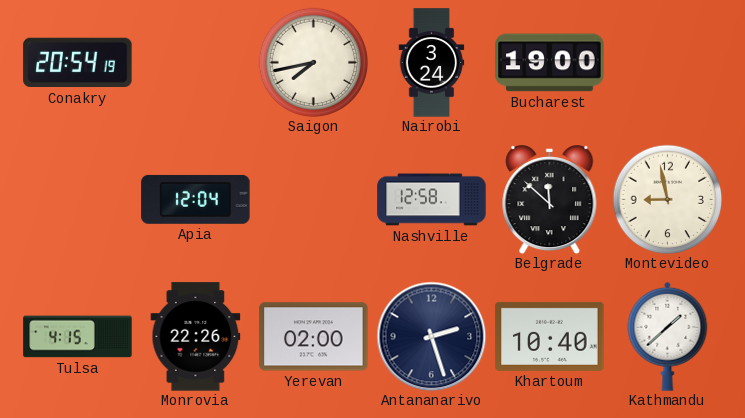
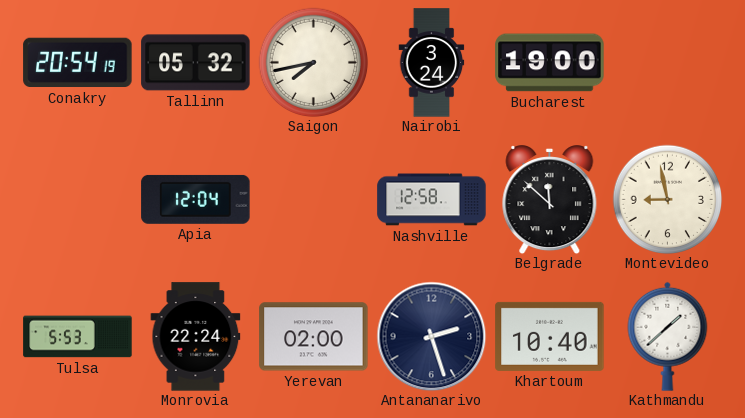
Tallinn: none -> 05:32 (196, 63)
Tulsa: 4:15 -> 5:53 (78, 337)
Monrovia: 22:26 -> 22:24 (196, 337)
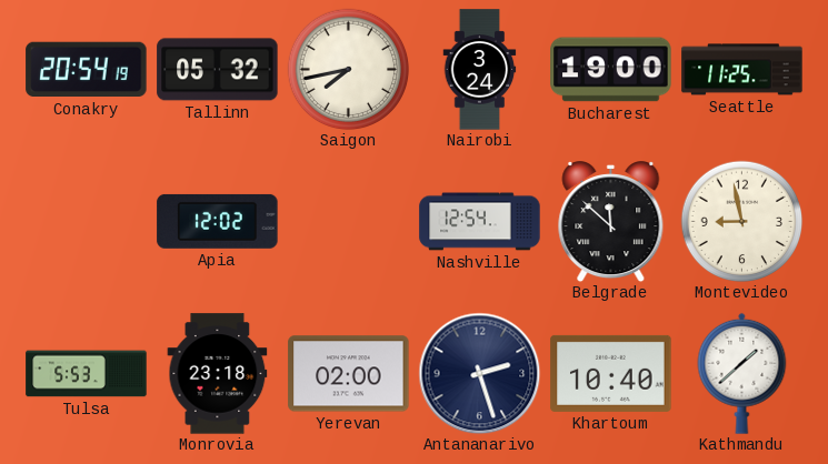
Seattle: none -> 11:25 (742, 70)
Apia: 12:04 -> 12:02 (218, 221)
Nashville: 12:58 -> 12:54 (480, 222)
Monrovia: 22:24 -> 23:18 (218, 374)
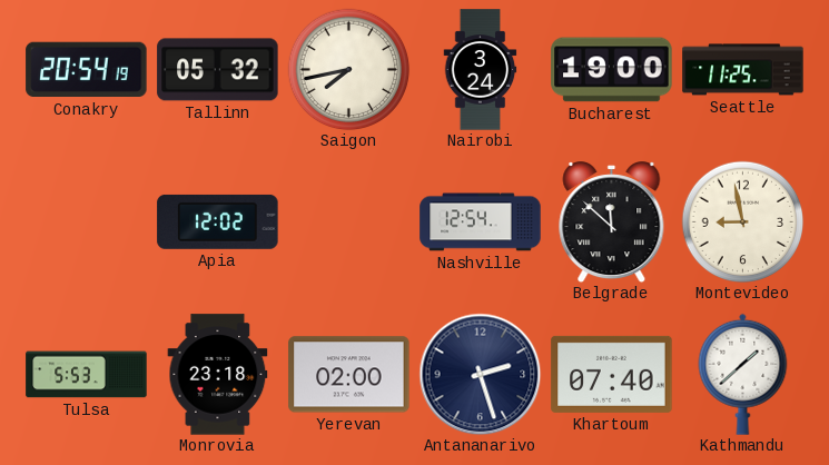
Khartoum: 10:40 -> 07:40 (612, 374)
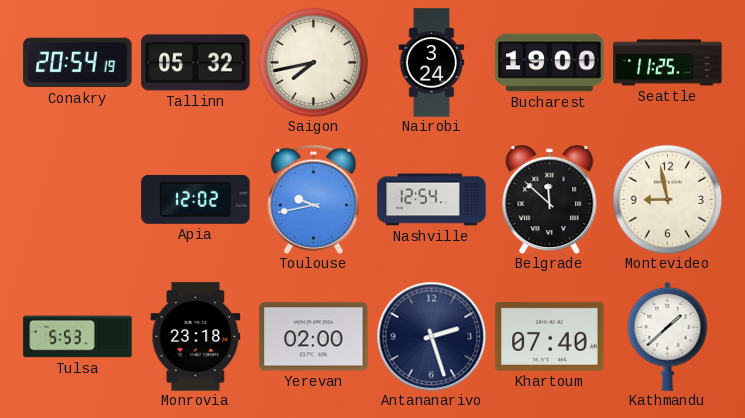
Toulouse: none -> 9:43 (314, 199)
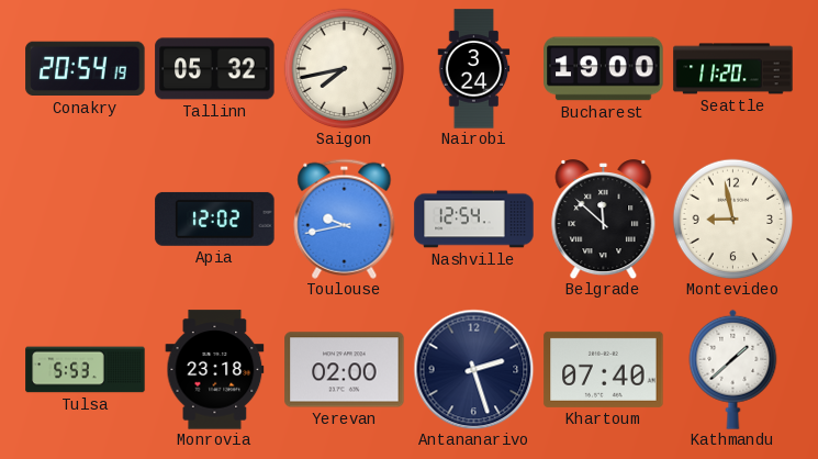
Seattle: 11:25 -> 11:20 (733, 69)
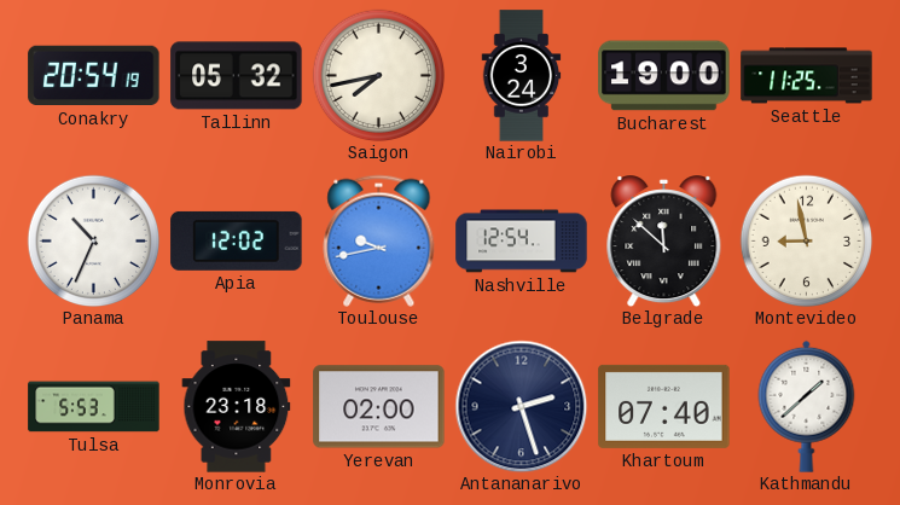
Seattle: 11:20 -> 11:25 (807, 76)
Panama: none -> 10:34 (93, 240)
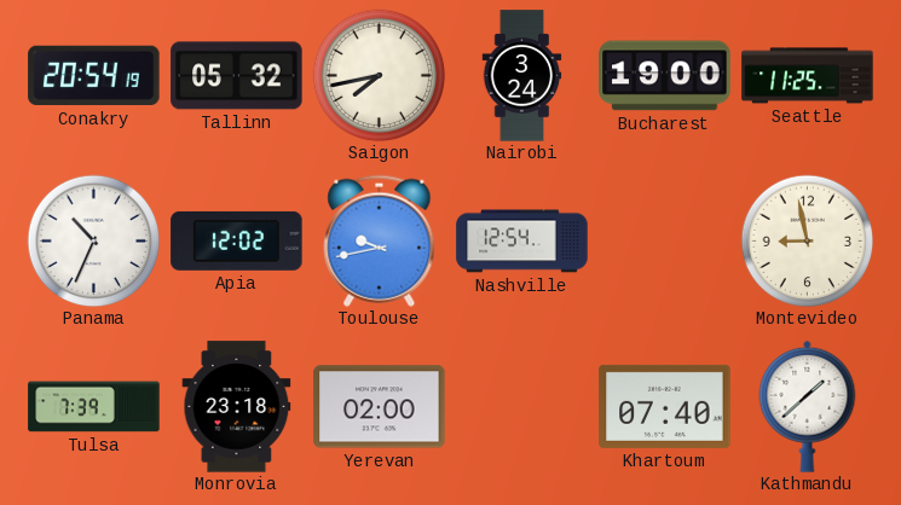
Belgrade: 11:52 -> none (664, 242)
Tulsa: 5:53 -> 7:39 (94, 407)
Antananarivo: 2:27 -> none (521, 406)
